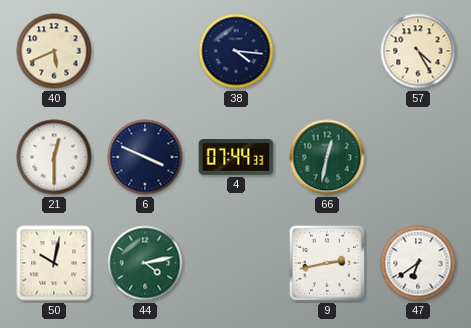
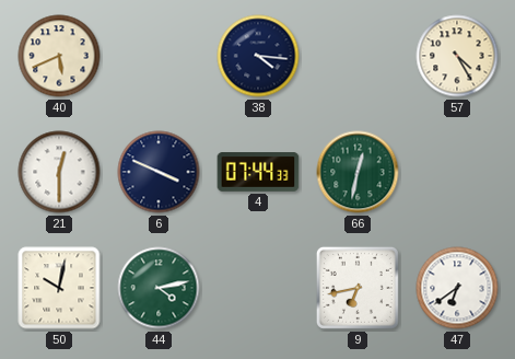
9: 2:43 -> 6:43 (358, 288)
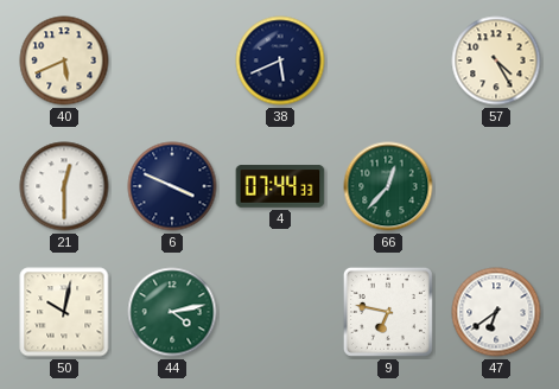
38: 4:16 -> 5:41 (280, 60)
66: 12:32 -> 12:37 (388, 186)
9: 6:43 -> 6:47 (388, 312)
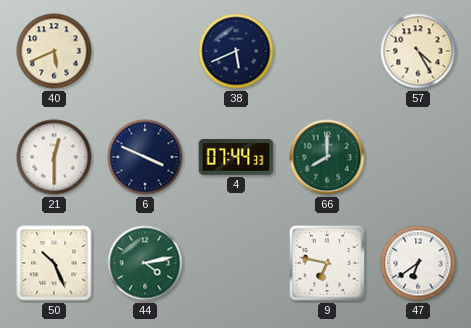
66: 12:37 -> 8:00 (327, 157)
50: 10:02 -> 10:26 (54, 263)
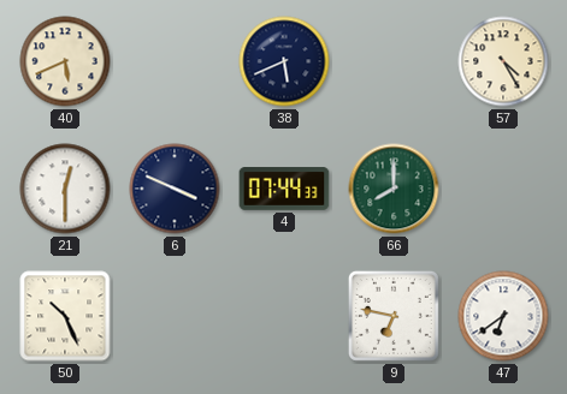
44: 4:13 -> none (145, 263)
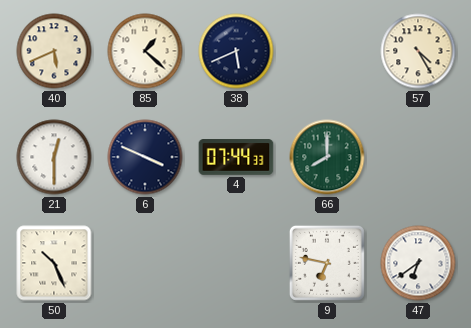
85: none -> 1:22 (145, 51)
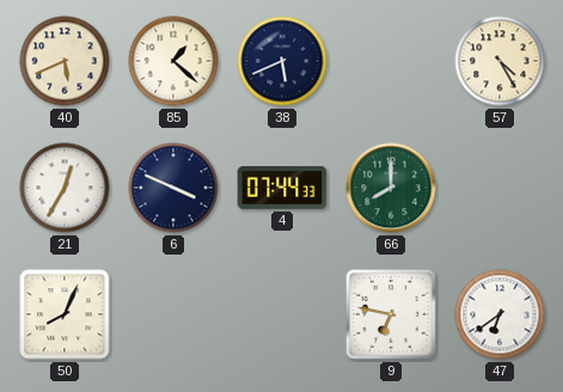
21: 12:30 -> 12:35 (65, 188)
50: 10:26 -> 8:04 (65, 314)
